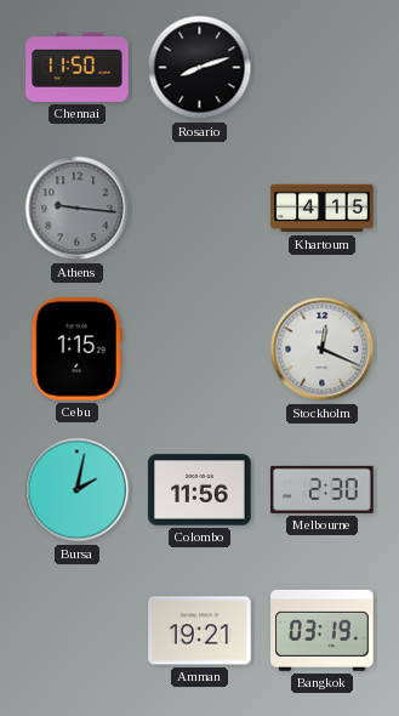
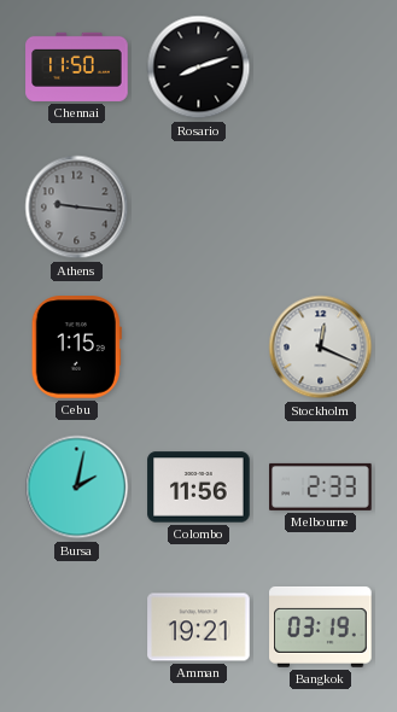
Khartoum: 4:15 -> none (323, 209)
Melbourne: 2:30 -> 2:33 (321, 486)
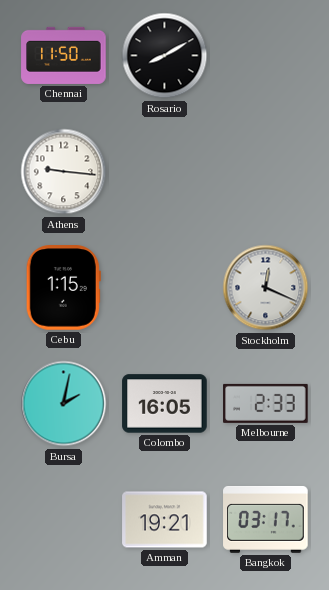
Rosario: 8:12 -> 8:10 (165, 56)
Athens dial: grey -> white (64, 172)
Colombo: 11:56 -> 16:05 (165, 404)
Bangkok: 03:19 -> 03:17 (266, 519)
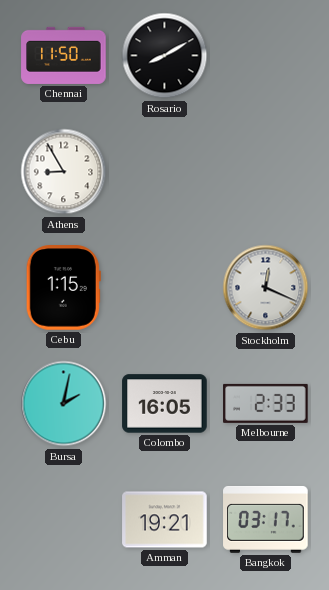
Athens: 9:16 -> 8:55 (64, 172)
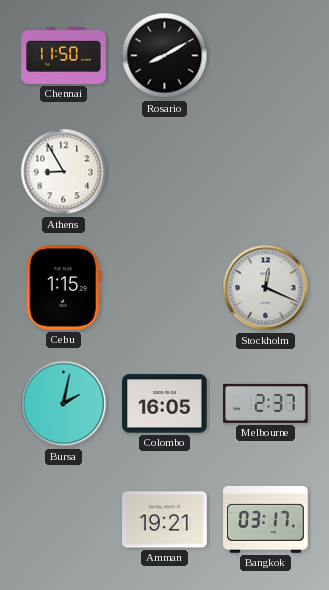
Melbourne: 2:33 -> 2:37 (266, 403)
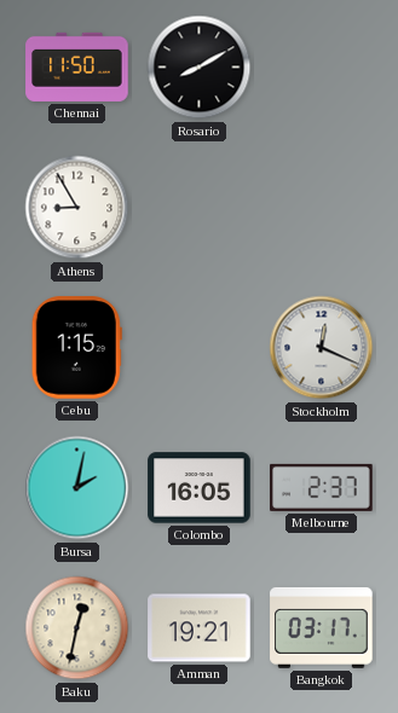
Baku: none -> 12:32 (77, 628)
